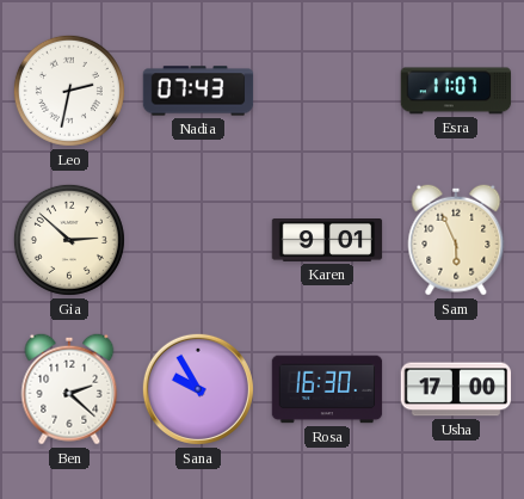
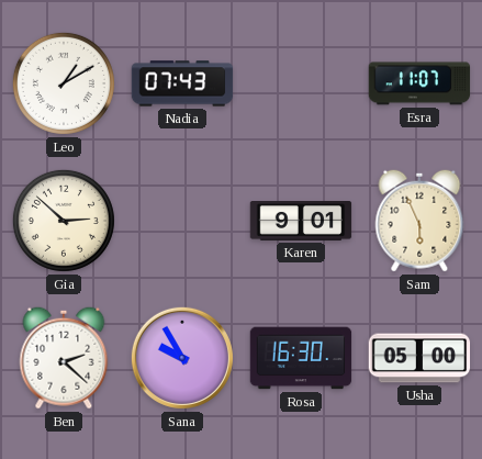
Leo: 2:32 -> 1:10 (64, 83)
Usha: 17:00 -> 05:00 (419, 358)
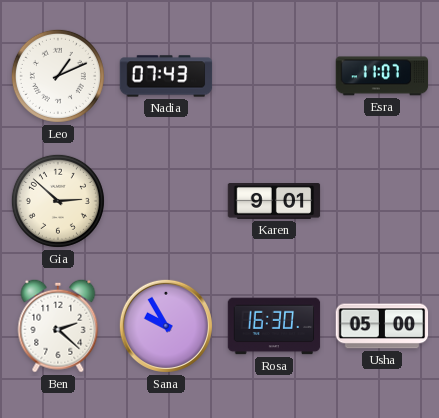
Leo: 1:10 -> 1:11 (58, 76)
Sam: 5:56 -> none (419, 221)
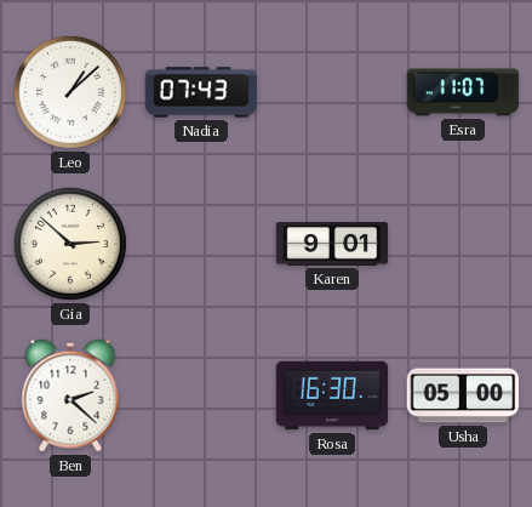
Leo: 1:11 -> 1:08 (70, 92)
Sana: 9:55 -> none (166, 326)
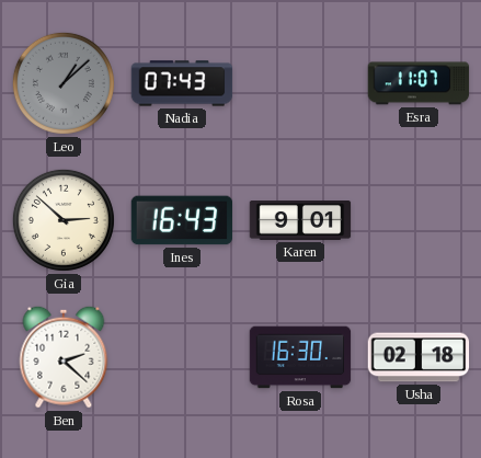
Leo dial: white -> grey (64, 83)
Ines: none -> 16:43 (182, 220)
Usha: 05:00 -> 02:18 (419, 357)
